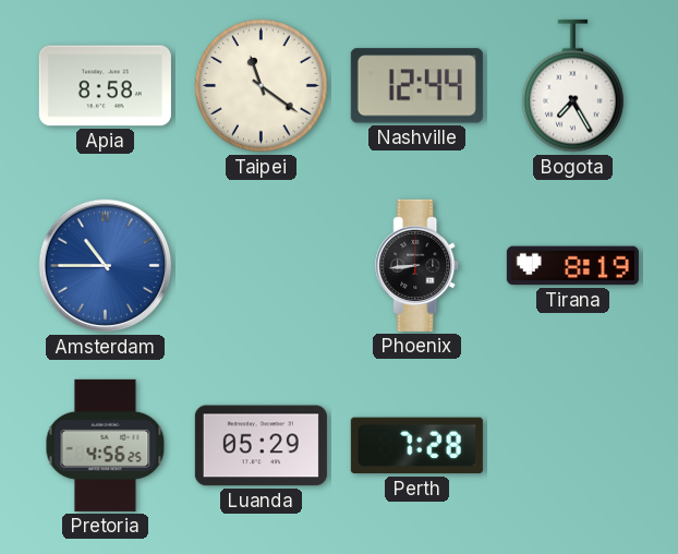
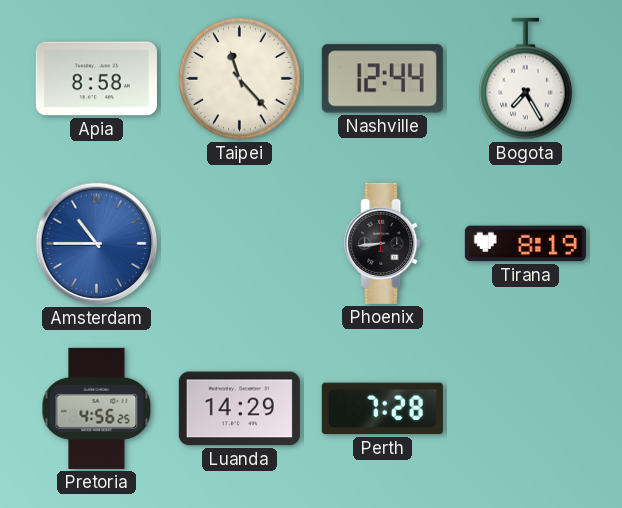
Taipei: 11:21 -> 11:23 (240, 79)
Luanda: 05:29 -> 14:29 (239, 409)
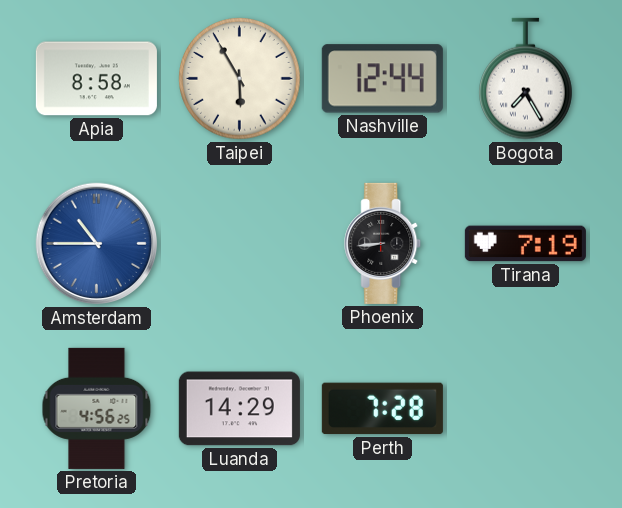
Taipei: 11:23 -> 5:55 (240, 79)
Tirana: 8:19 -> 7:19 (525, 244)
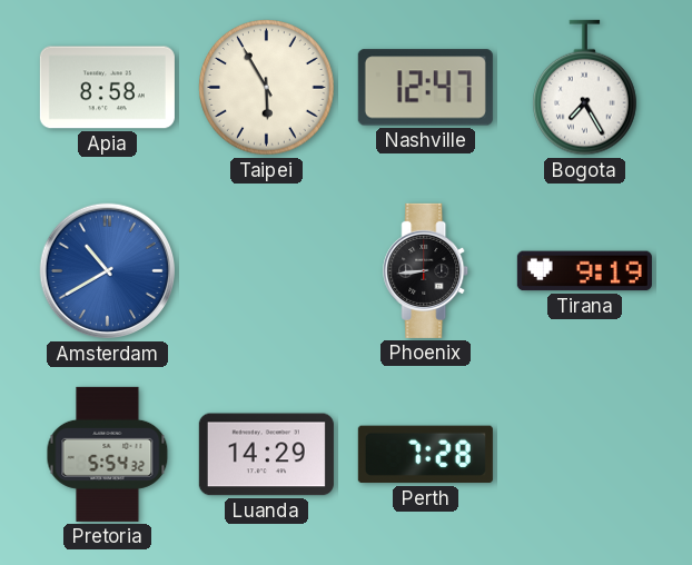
Nashville: 12:44 -> 12:47 (425, 88)
Amsterdam: 10:45 -> 10:40 (108, 271)
Tirana: 7:19 -> 9:19 (584, 271)
Pretoria: 4:56 -> 5:54 (108, 454)
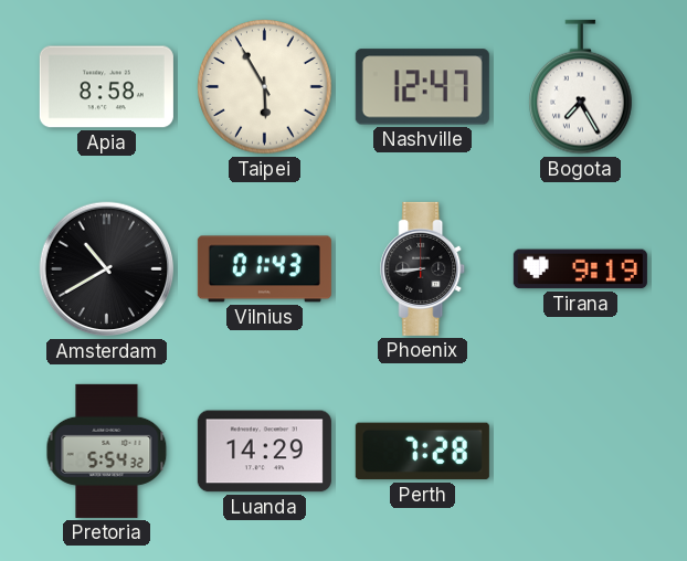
Amsterdam dial: blue -> black (107, 269)
Vilnius: none -> 01:43 (264, 269)
